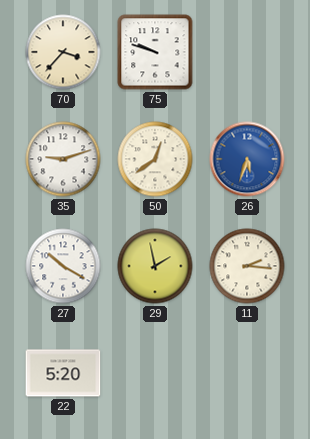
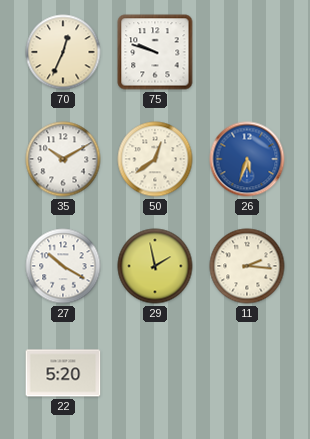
70: 3:37 -> 12:34 (63, 52)
35: 9:12 -> 10:10 (63, 159)
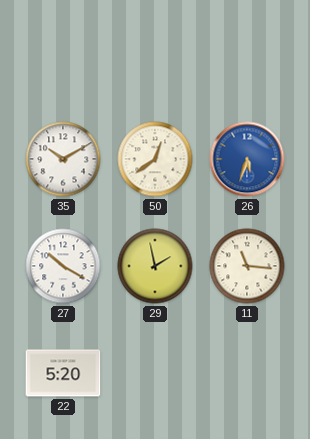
70: 12:34 -> none (63, 52)
75: 9:48 -> none (155, 52)
11: 2:16 -> 11:16 (247, 266)
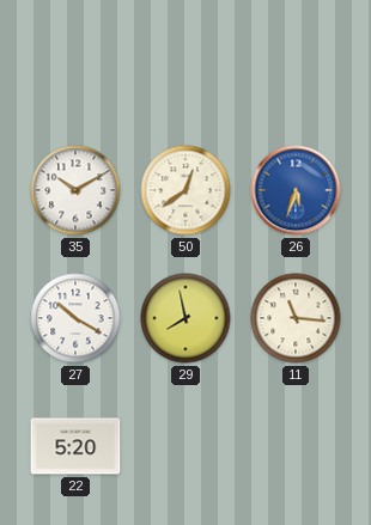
29: 1:58 -> 7:58 (185, 318)
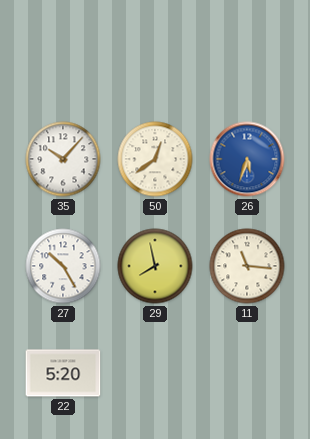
35: 10:10 -> 10:07 (63, 159)
27: 10:20 -> 10:25 (63, 266)
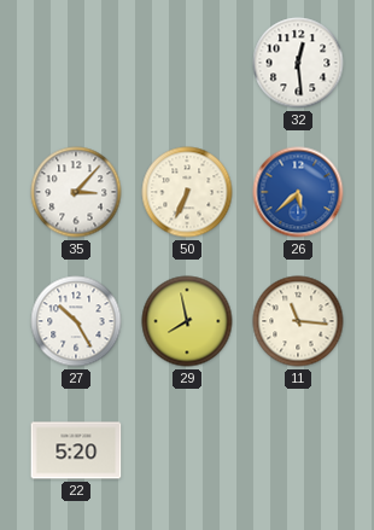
32: none -> 12:29 (298, 63)
35: 10:07 -> 3:07 (76, 192)
50: 12:39 -> 6:34 (187, 192)
26: 5:33 -> 5:38 (298, 192)
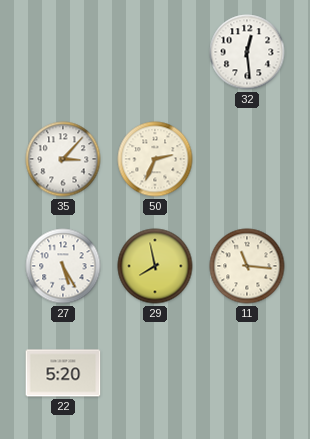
50: 6:34 -> 2:34 (155, 159)
26: 5:38 -> none (298, 192)
27: 10:25 -> 5:25 (63, 266)
